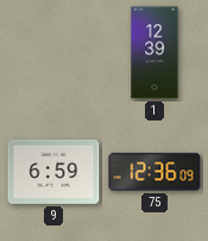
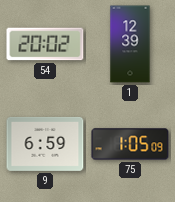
54: none -> 20:02 (45, 44)
75: 12:36 -> 1:05 (130, 144)
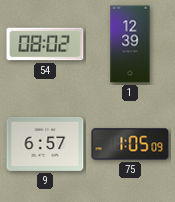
54: 20:02 -> 08:02 (45, 44)
9: 6:59 -> 6:57 (45, 144)
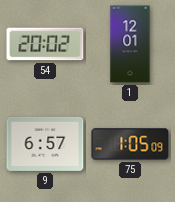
54: 08:02 -> 20:02 (45, 44)
1: 12:39 -> 12:01 (130, 44)
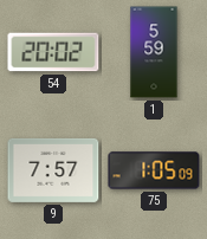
1: 12:01 -> 5:59 (154, 52)
9: 6:57 -> 7:57 (53, 170)
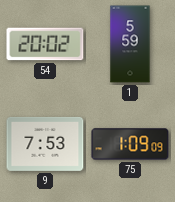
9: 7:57 -> 7:53 (45, 144)
75: 1:05 -> 1:09 (130, 144)
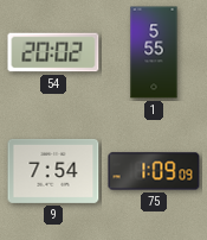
1: 5:59 -> 5:55 (154, 52)
9: 7:53 -> 7:54 (53, 171)
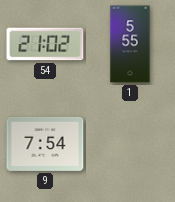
54: 20:02 -> 21:02 (45, 44)
75: 1:09 -> none (154, 171)
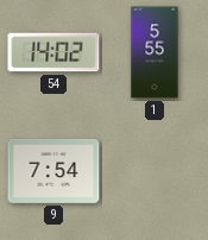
54: 21:02 -> 14:02 (53, 52)
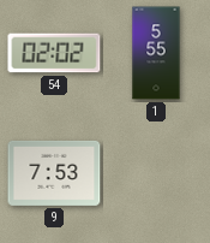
54: 14:02 -> 02:02 (54, 53)
9: 7:54 -> 7:53 (54, 173)
